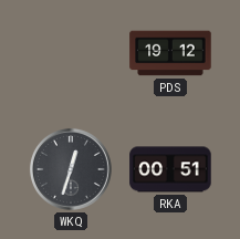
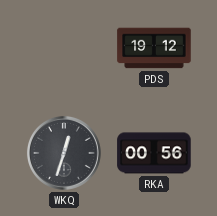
RKA: 00:51 -> 00:56 (154, 153)
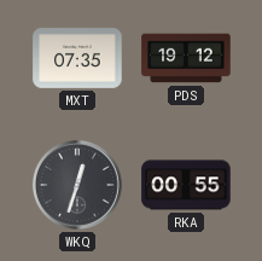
MXT: none -> 07:35 (77, 59)
RKA: 00:56 -> 00:55 (186, 185)
